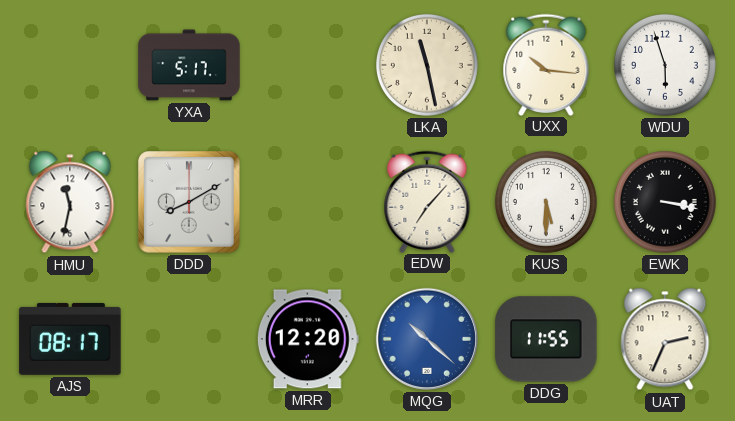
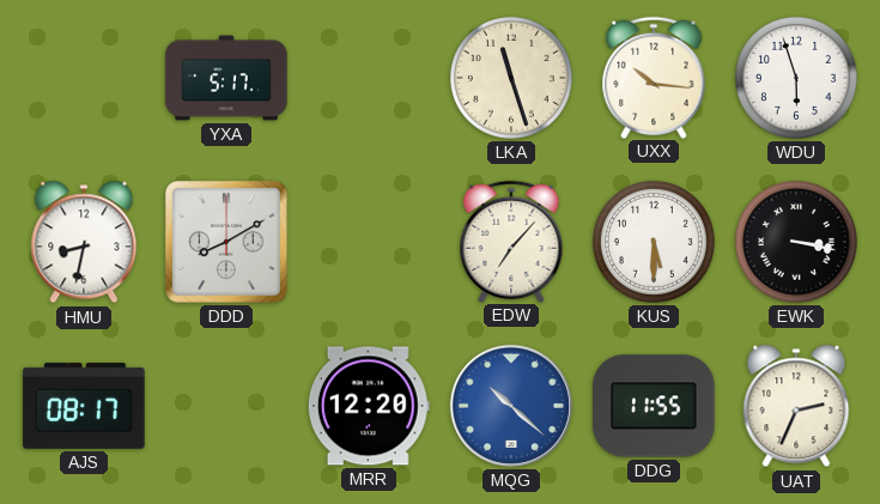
LKA: 11:28 -> 11:27 (511, 78)
HMU: 11:32 -> 8:32 (84, 242)
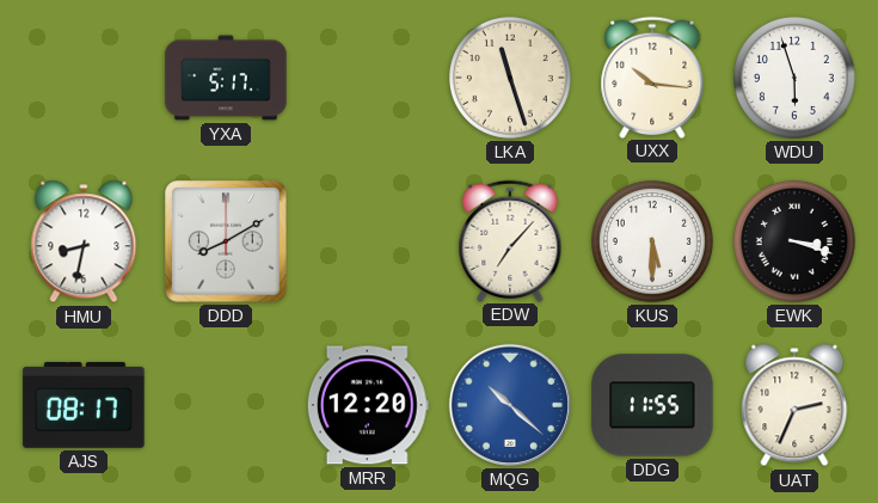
EWK: 3:17 -> 3:18 (794, 241)
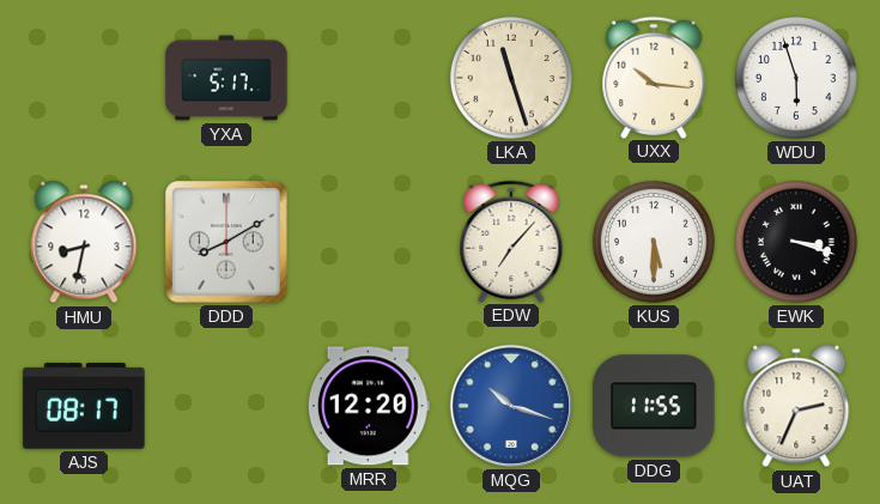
MQG: 10:22 -> 10:18 (511, 406)
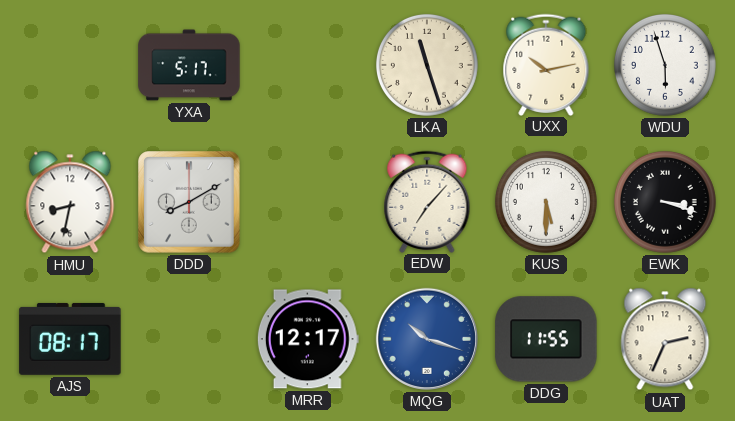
UXX: 10:16 -> 10:13 (546, 64)
MRR: 12:20 -> 12:17 (308, 339)
